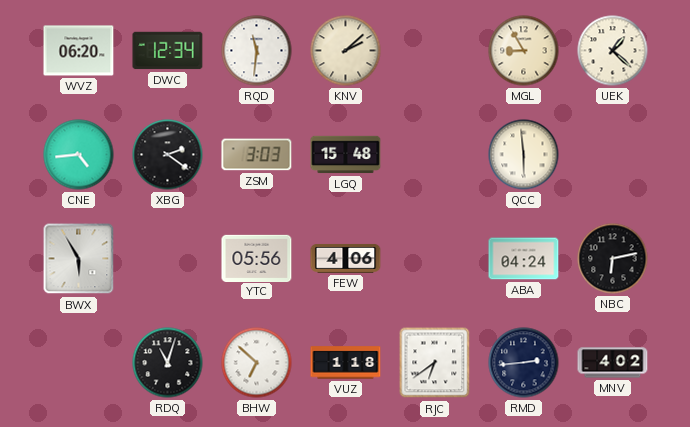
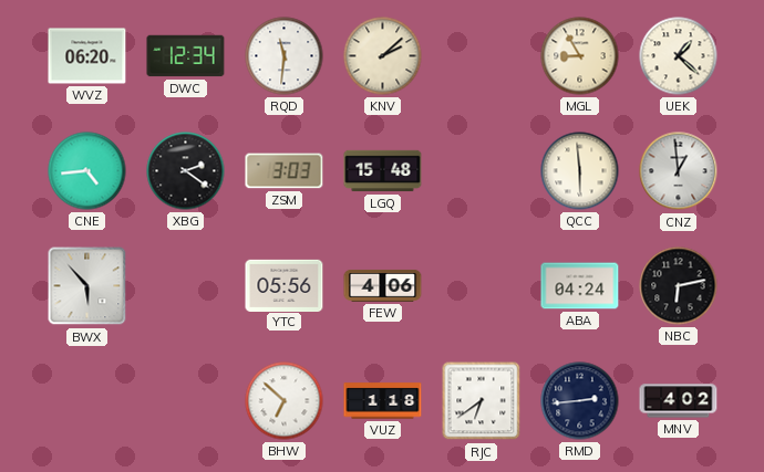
CNZ: none -> 12:59 (679, 171)
BWX: 5:55 -> 5:53 (87, 286)
RDQ: 11:03 -> none (168, 363)
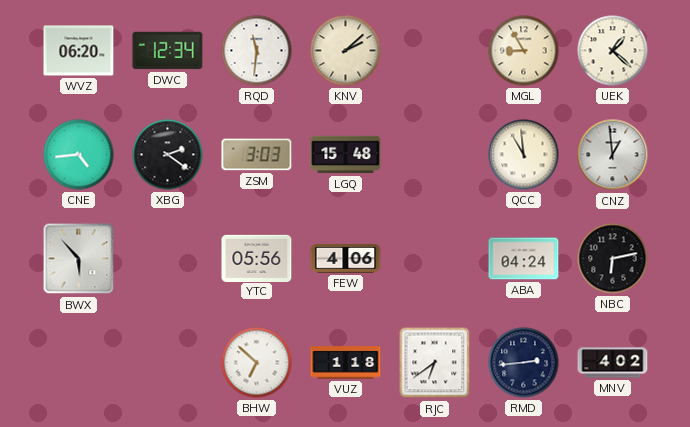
QCC: 5:59 -> 10:59 (524, 155)
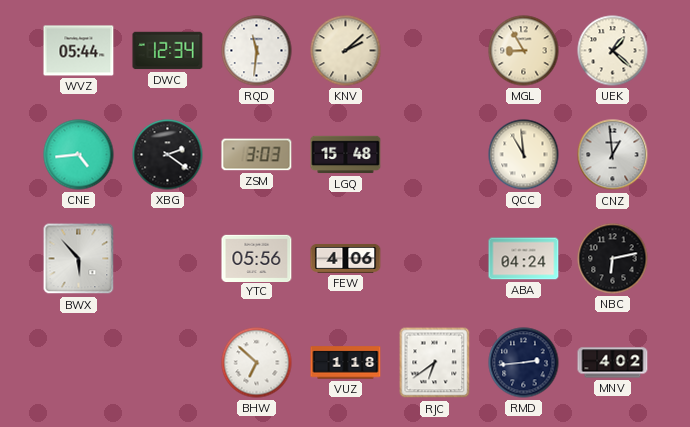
WVZ: 06:20 -> 05:44 (79, 51)
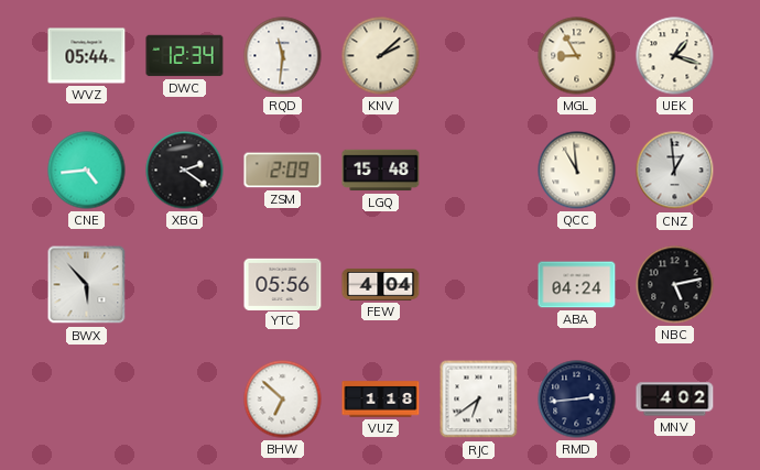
UEK: 1:22 -> 1:18 (675, 56)
ZSM: 3:03 -> 2:09 (283, 171)
FEW: 4:06 -> 4:04 (381, 284)
NBC: 6:13 -> 5:13 (675, 285)
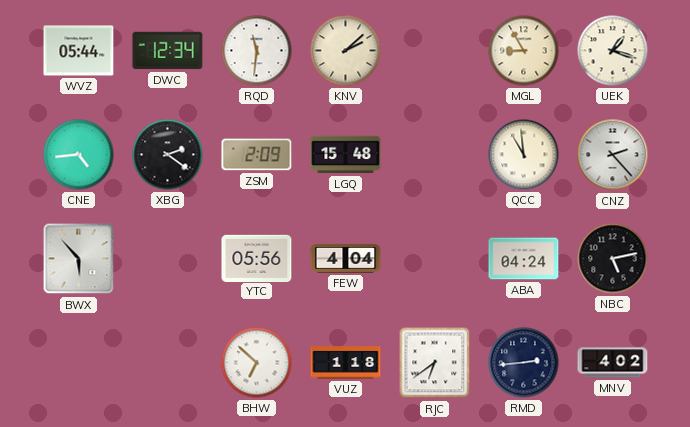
CNZ: 12:59 -> 2:23 (613, 155)
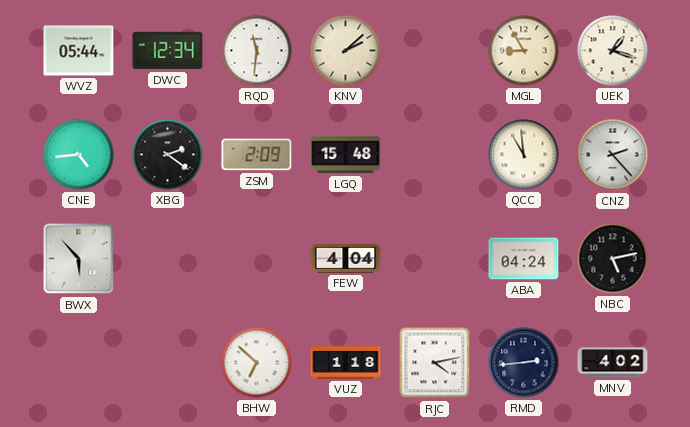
YTC: 05:56 -> none (257, 258)
RJC: 6:39 -> 4:13 (435, 363)
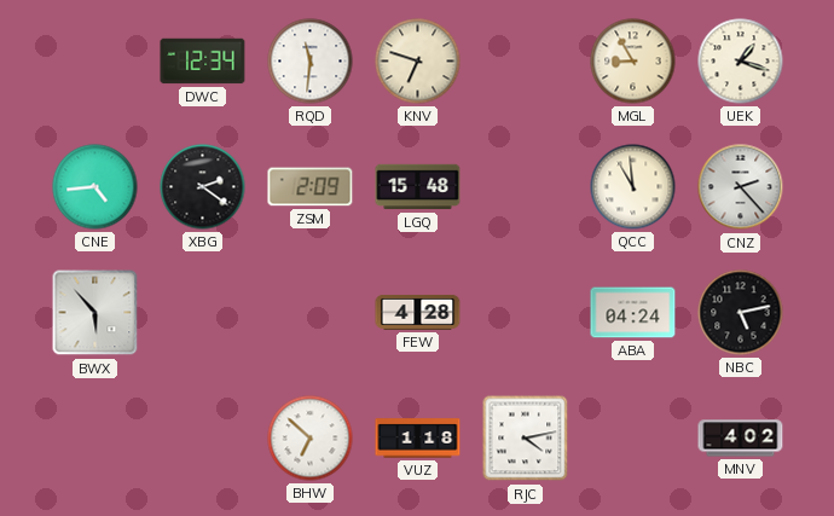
WVZ: 05:44 -> none (79, 51)
KNV: 2:08 -> 6:48 (418, 62)
FEW: 4:04 -> 4:28 (418, 312)
RMD: 2:44 -> none (524, 363)
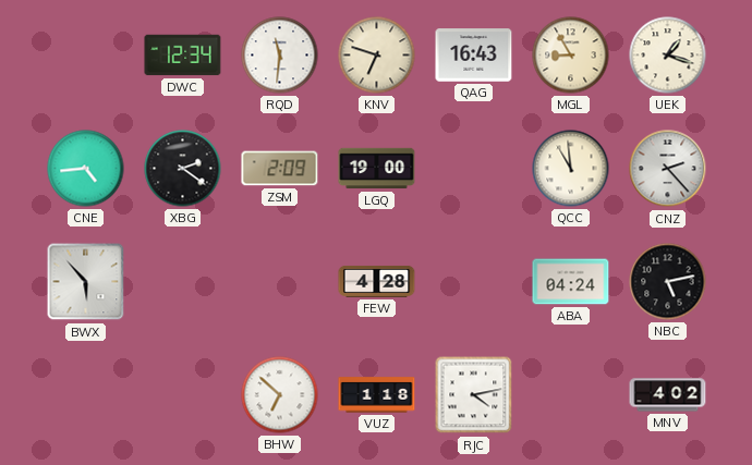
QAG: none -> 16:43 (474, 56)
LGQ: 15:48 -> 19:00 (377, 169)
